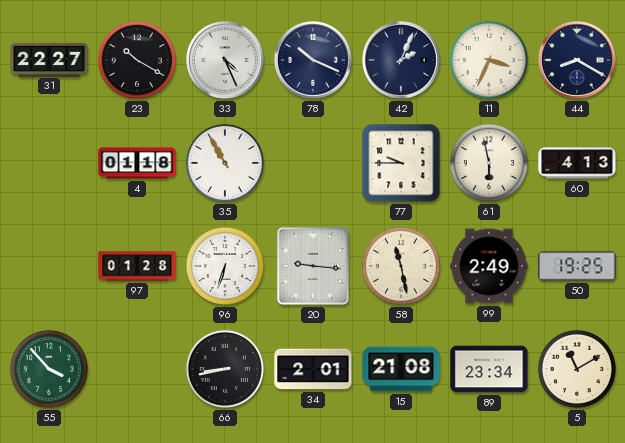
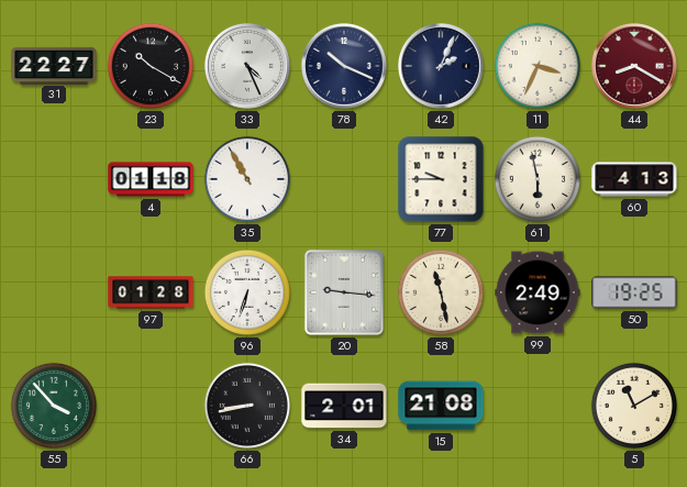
44 dial: navy -> burgundy (635, 67)
89: 23:34 -> none (489, 369)
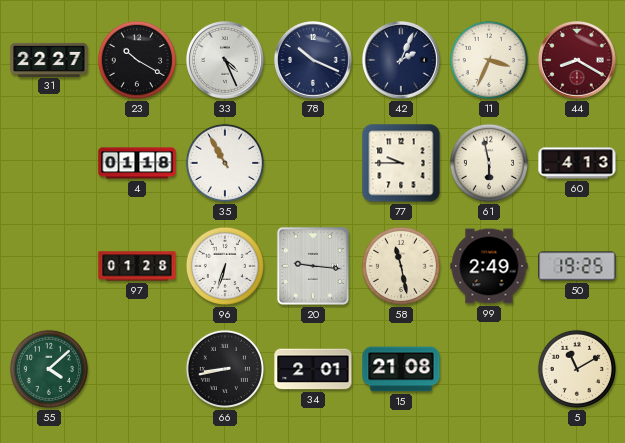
55: 3:53 -> 4:08 (49, 369)
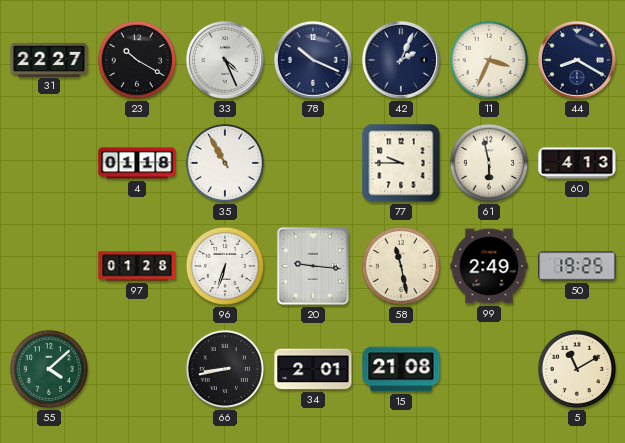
44 dial: burgundy -> navy (578, 61)
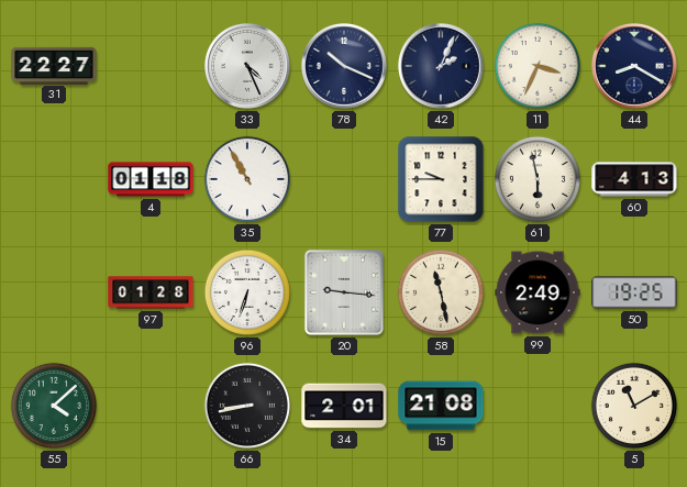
23: 10:20 -> none (137, 60)
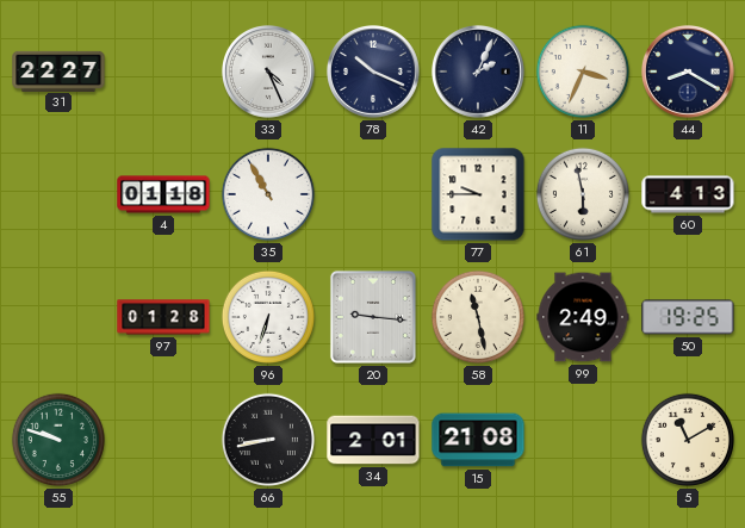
55: 4:08 -> 9:48 (58, 440)
